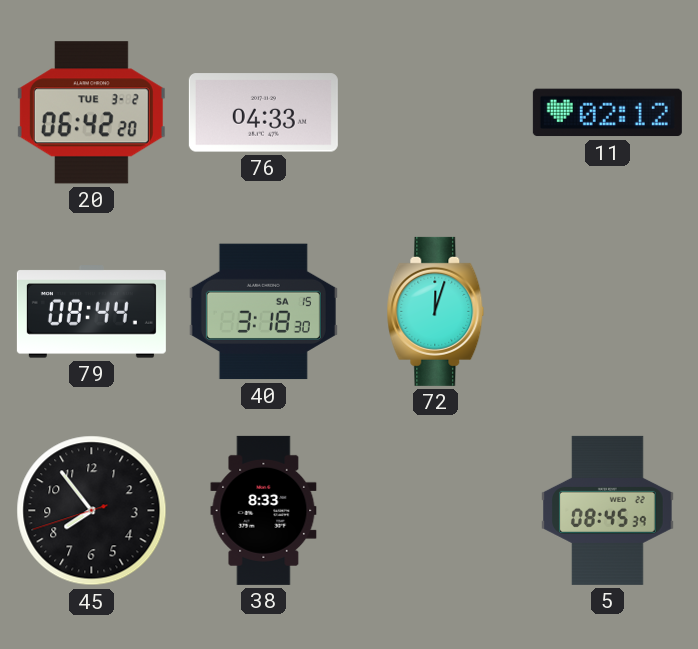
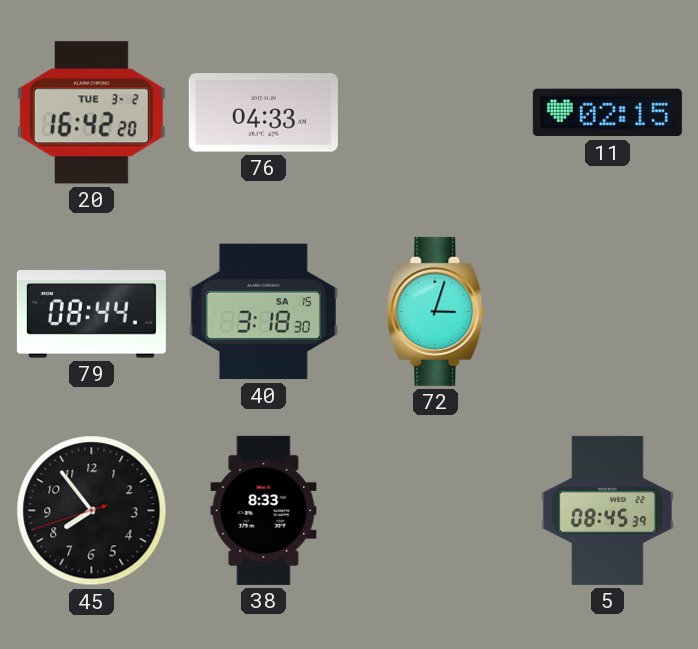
20: 06:42 -> 16:42 (91, 113)
11: 02:12 -> 02:15 (607, 113)
72: 12:03 -> 3:03 (436, 311)
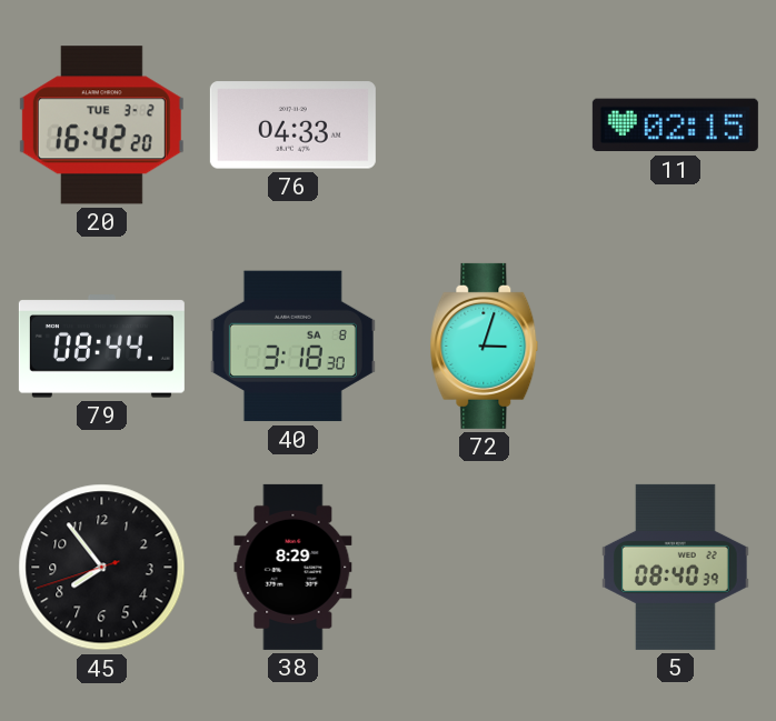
40 date: SA 15 -> SA 8 (292, 347)
38: 8:33 -> 8:29 (294, 567)
5: 08:45 -> 08:40 (676, 567)
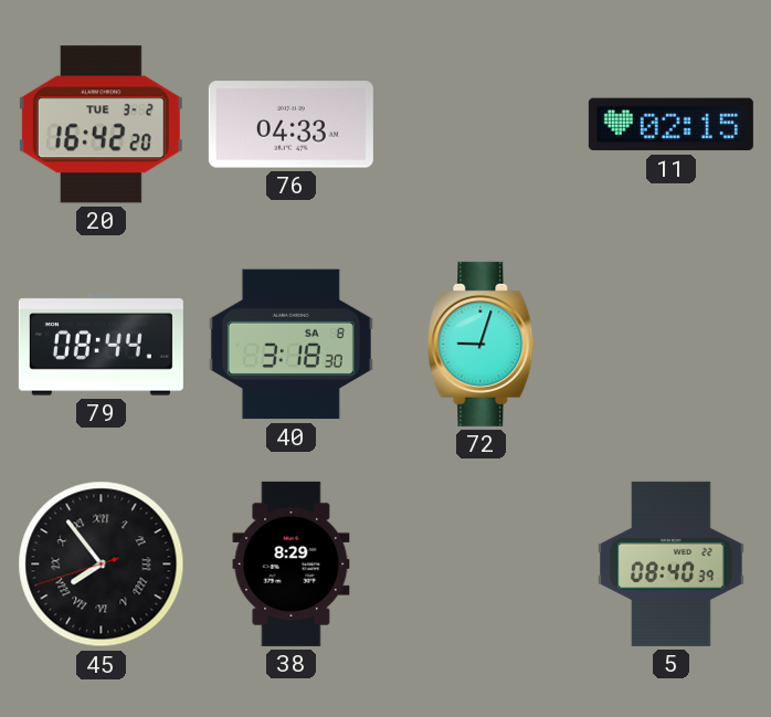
72: 3:03 -> 9:03 (482, 344)
45 numerals: Arabic -> Roman (102, 565)
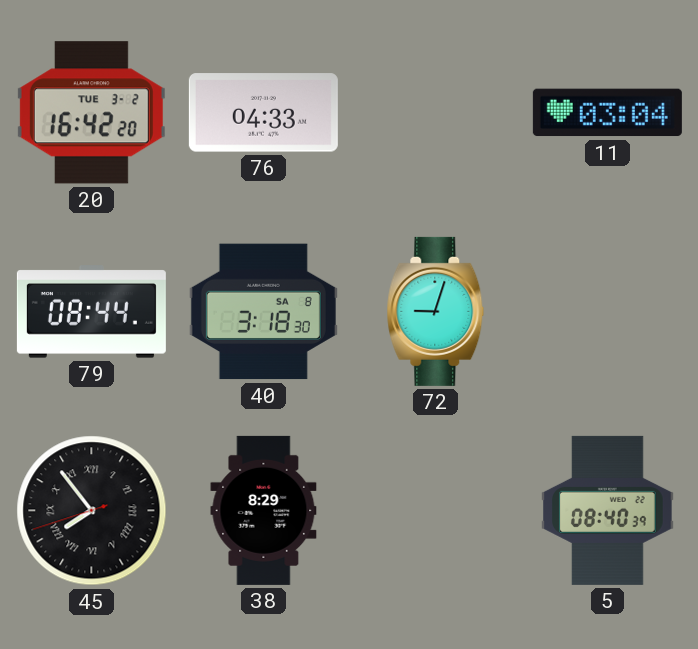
11: 02:15 -> 03:04 (607, 113)
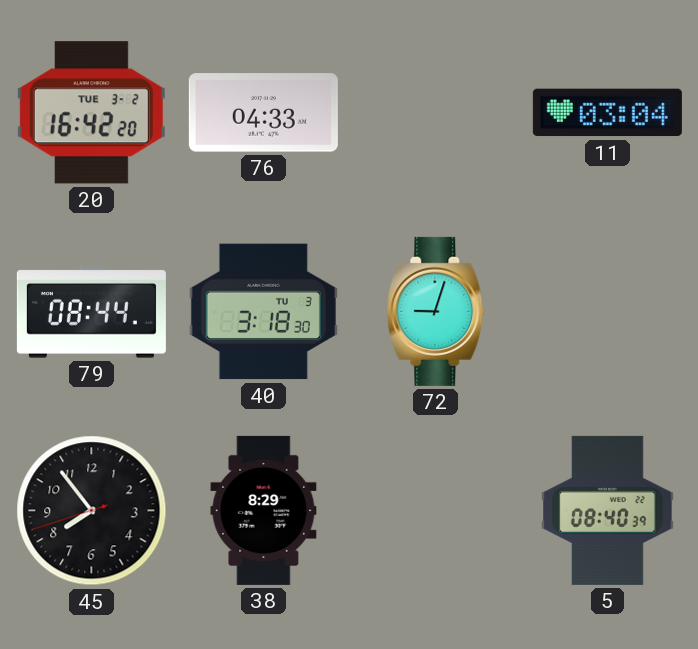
40 date: SA 8 -> TU 3 (263, 312)
45 numerals: Roman -> Arabic (92, 511)
